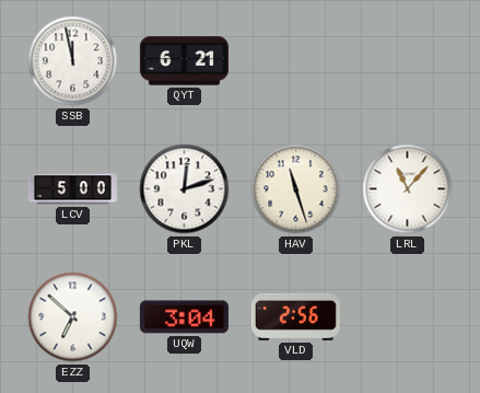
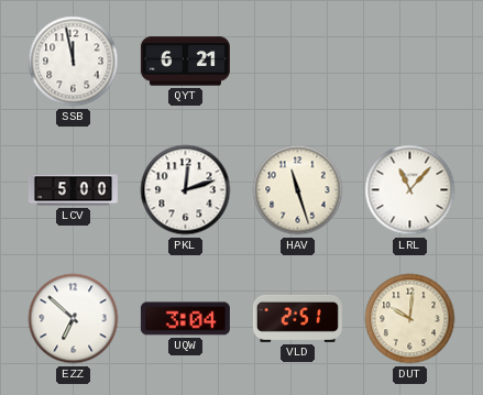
VLD: 2:56 -> 2:51 (297, 318)
DUT: none -> 10:01 (410, 319)
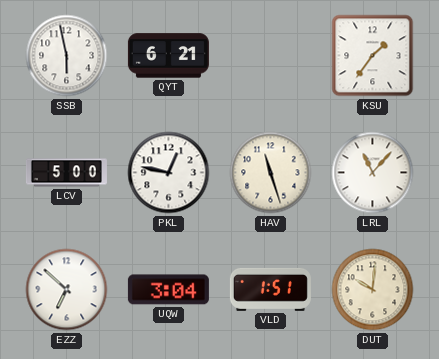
SSB: 11:58 -> 5:58 (67, 56)
KSU: none -> 1:36 (373, 56)
PKL: 12:12 -> 12:47 (169, 173)
VLD: 2:51 -> 1:51 (270, 289)
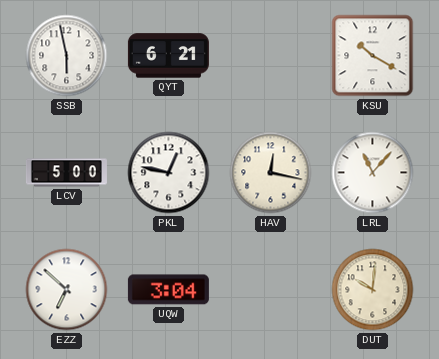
KSU: 1:36 -> 10:20 (373, 56)
HAV: 11:27 -> 12:17 (271, 173)
VLD: 1:51 -> none (270, 289)
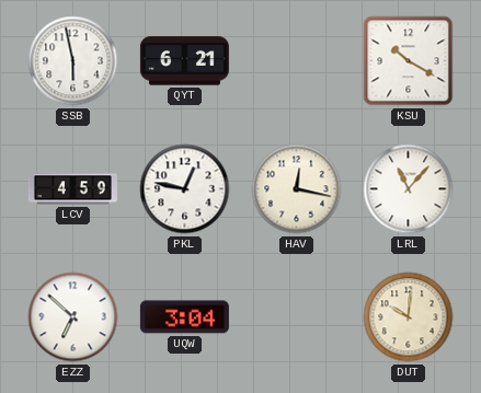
LCV: 5:00 -> 4:59 (72, 189)
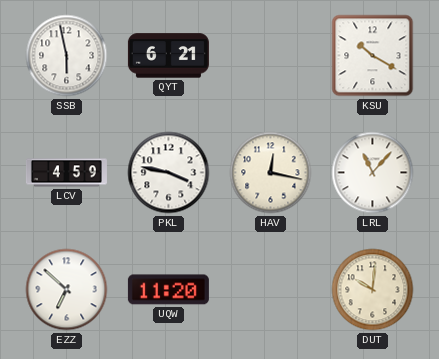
PKL: 12:47 -> 3:47 (169, 173)
UQW: 3:04 -> 11:20 (168, 290)
